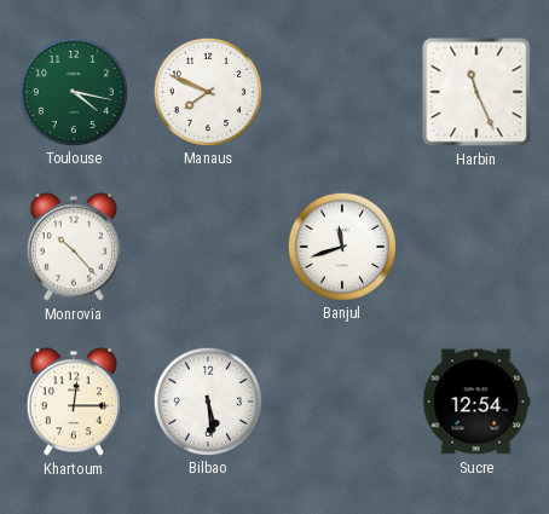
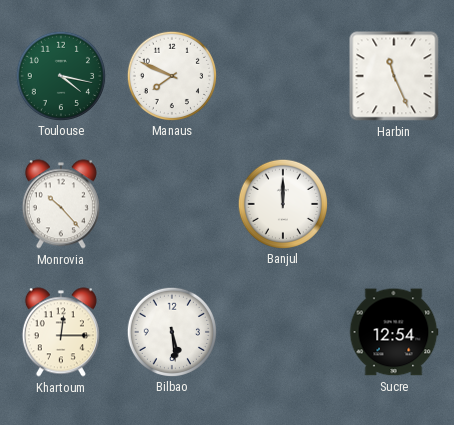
Banjul: 11:42 -> 12:00 (282, 203)
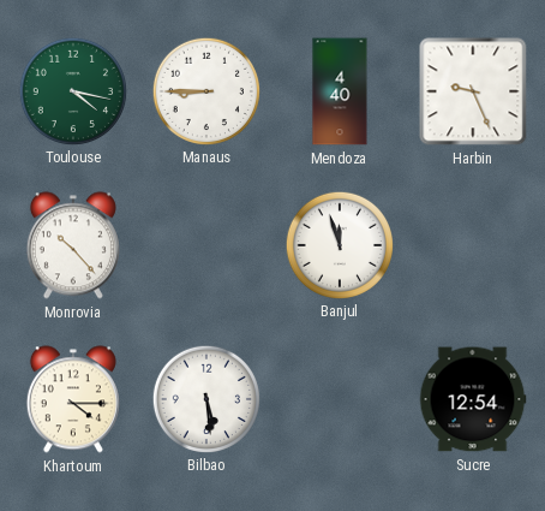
Manaus: 7:49 -> 8:45 (205, 90)
Mendoza: none -> 4:40 (340, 91)
Harbin: 11:26 -> 9:26 (473, 91)
Banjul: 12:00 -> 11:57 (339, 244)
Khartoum: 12:15 -> 4:15 (73, 399)
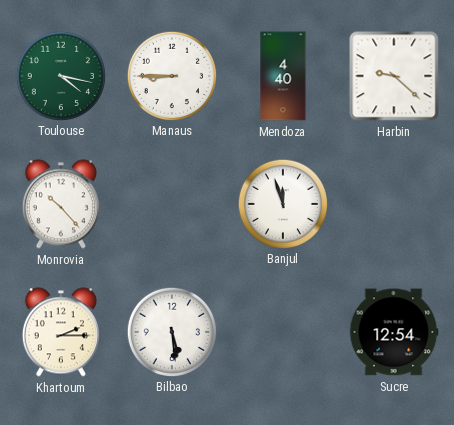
Harbin: 9:26 -> 9:22 (394, 76)
Khartoum: 4:15 -> 2:15 (61, 332)
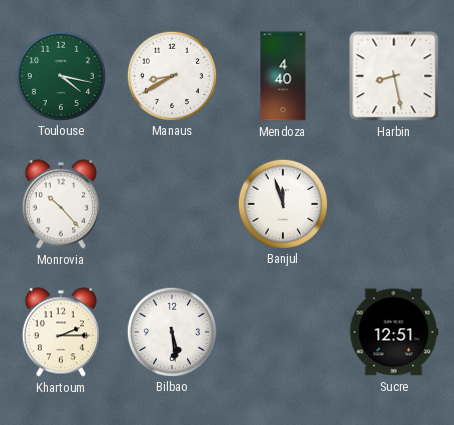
Manaus: 8:45 -> 8:40 (171, 75)
Harbin: 9:22 -> 8:28 (394, 76)
Sucre: 12:54 -> 12:51 (394, 332)
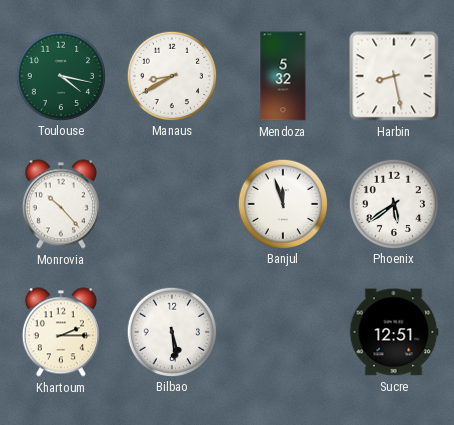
Mendoza: 4:40 -> 5:32 (283, 76)
Phoenix: none -> 5:39 (393, 203)
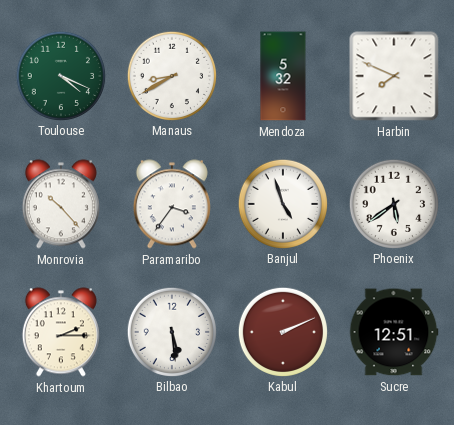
Toulouse: 4:17 -> 4:19 (60, 75)
Harbin: 8:28 -> 7:49 (394, 76)
Paramaribo: none -> 3:36 (172, 204)
Banjul: 11:57 -> 4:57 (282, 203)
Kabul: none -> 2:11 (282, 331)
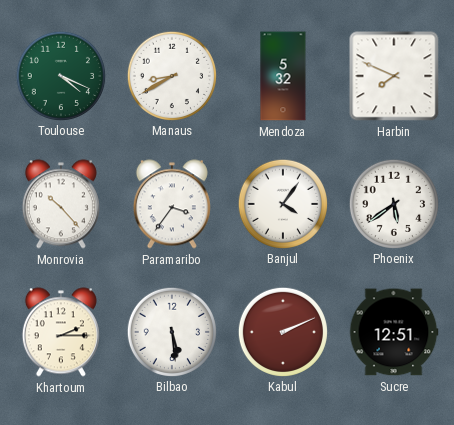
Banjul: 4:57 -> 4:06 (282, 203)
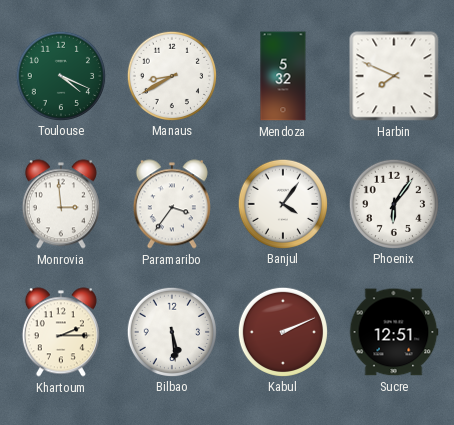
Monrovia: 10:23 -> 2:59 (61, 204)
Phoenix: 5:39 -> 6:06 (393, 203)
